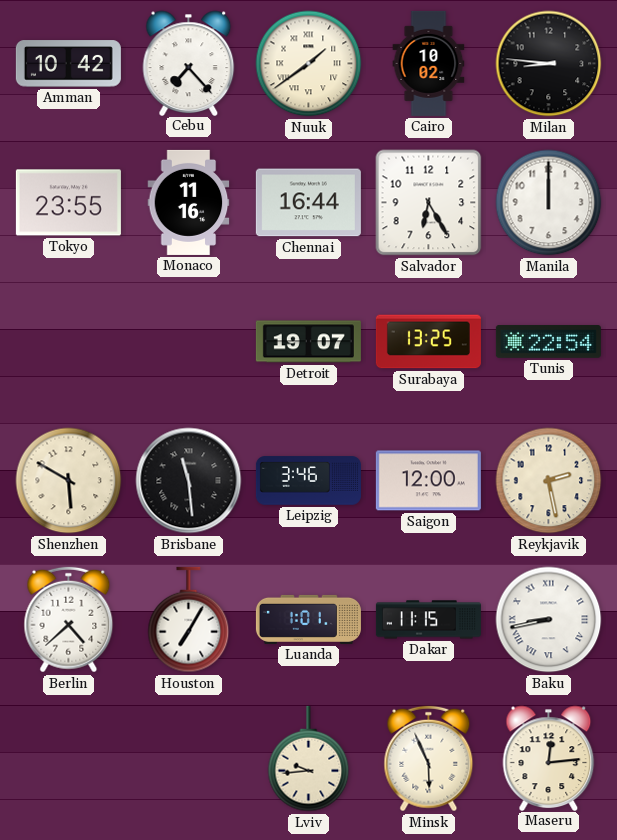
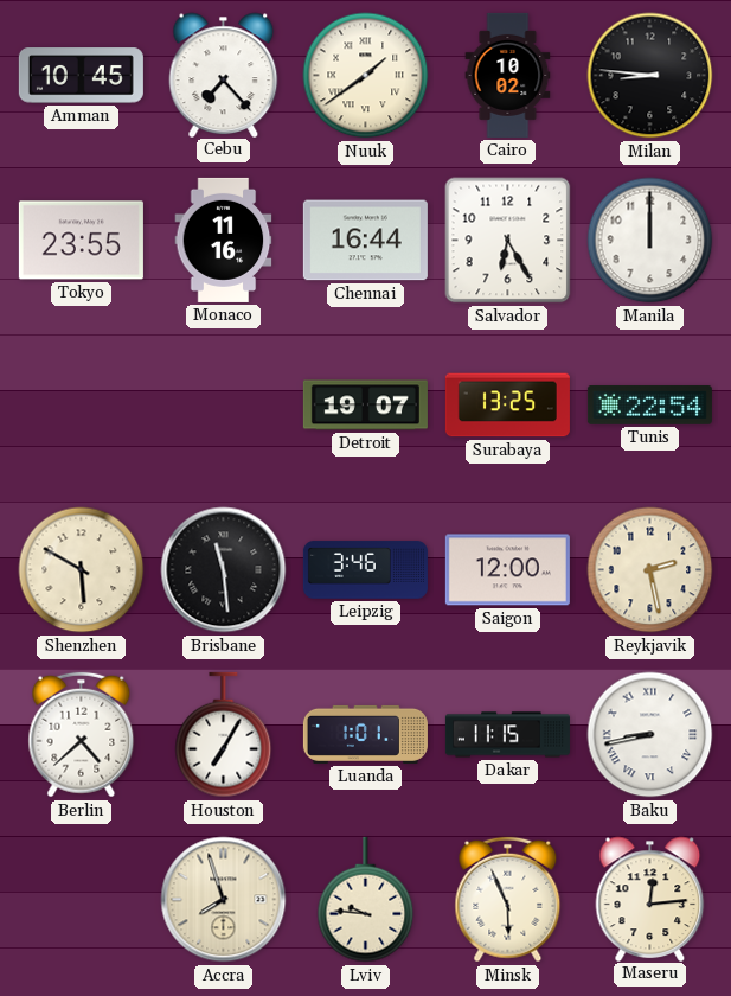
Amman: 10:42 -> 10:45 (81, 76)
Accra: none -> 7:57 (224, 900)
Lviv: 9:44 -> 9:46 (366, 900)
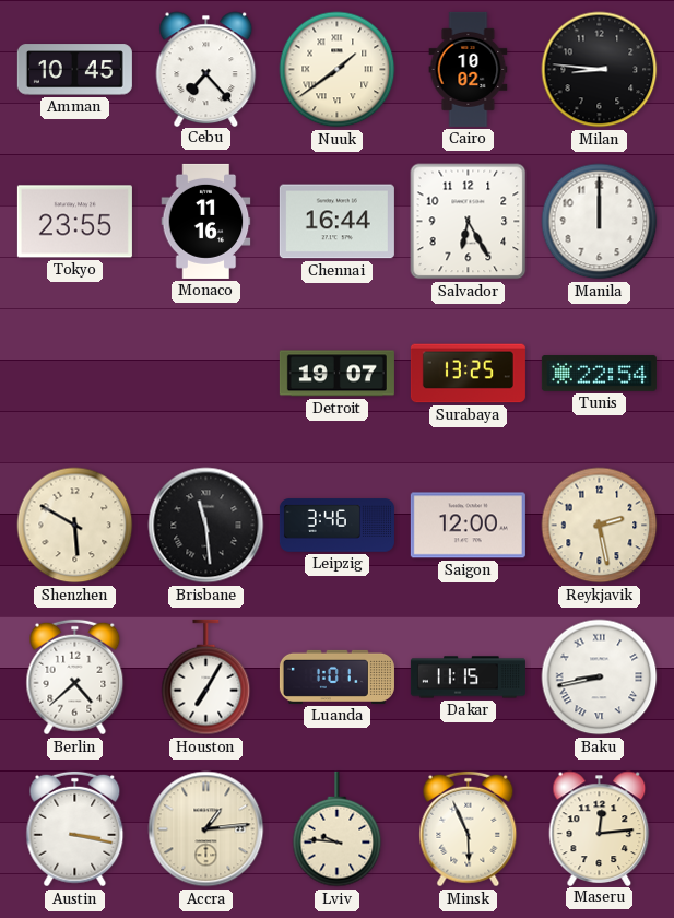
Austin: none -> 3:17 (75, 829)
Accra: 7:57 -> 1:14 (206, 829)
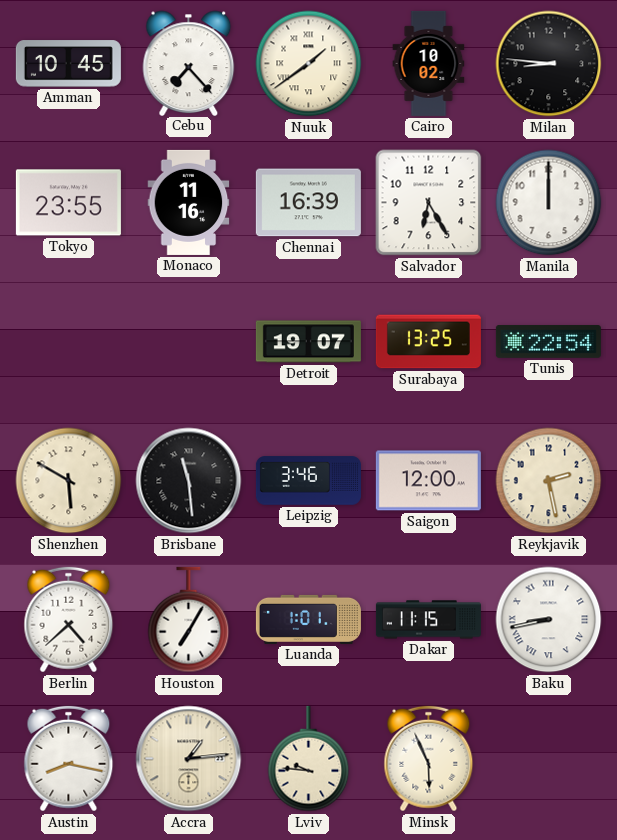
Chennai: 16:44 -> 16:39 (308, 203)
Austin: 3:17 -> 8:17 (69, 759)
Maseru: 12:14 -> none (600, 828)
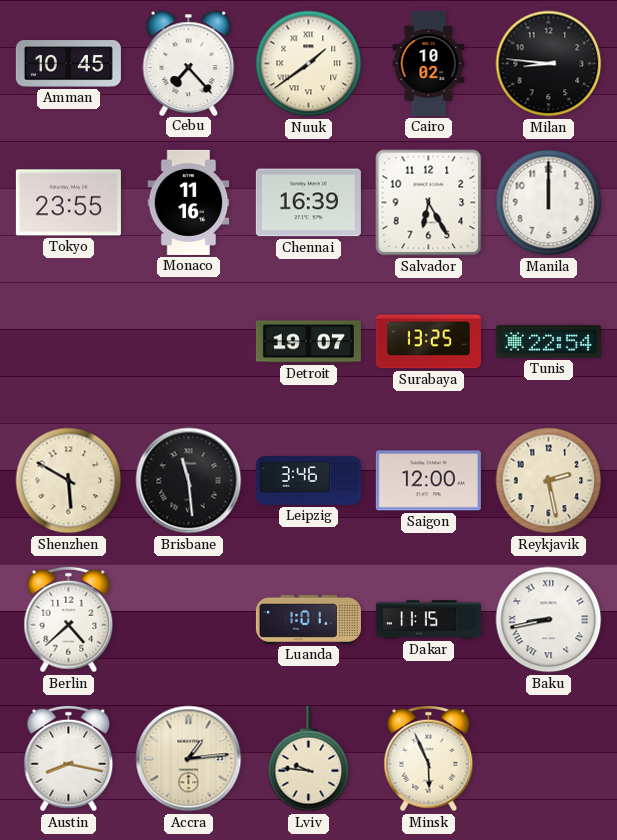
Houston: 7:05 -> none (189, 620)
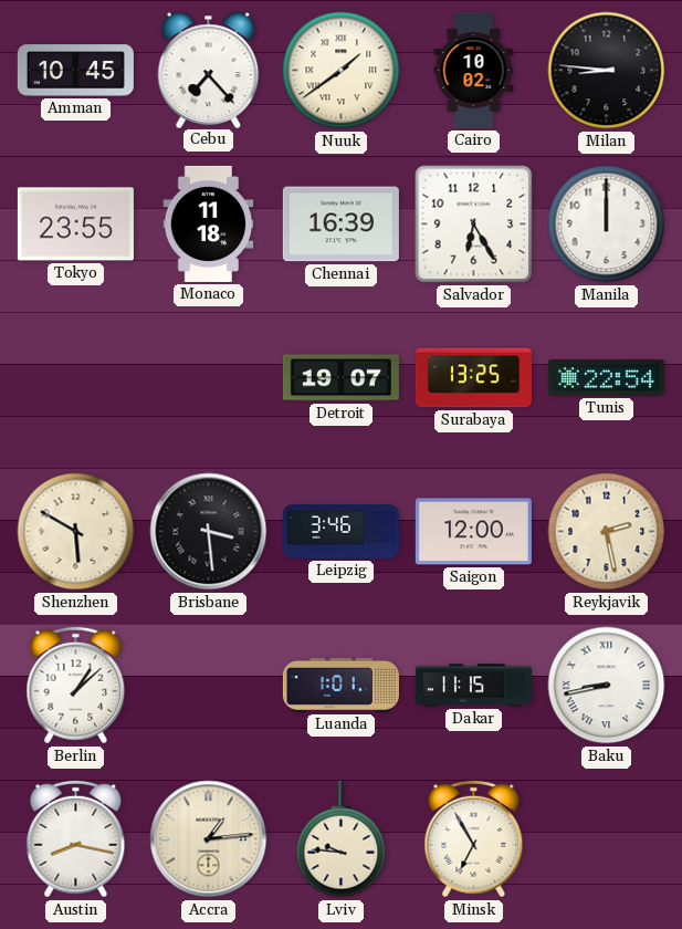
Monaco: 11:16 -> 11:18 (209, 223)
Brisbane: 11:29 -> 3:29 (209, 532)
Berlin: 4:38 -> 1:08 (76, 686)
Minsk: 5:56 -> 6:55 (474, 839)
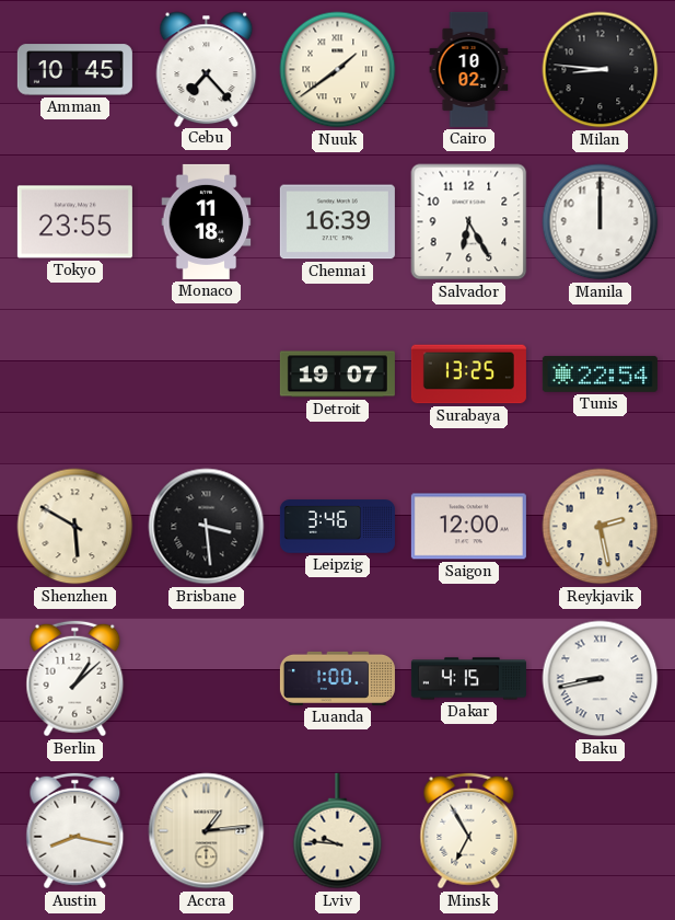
Luanda: 1:01 -> 1:00 (337, 678)
Dakar: 11:15 -> 4:15 (468, 679)
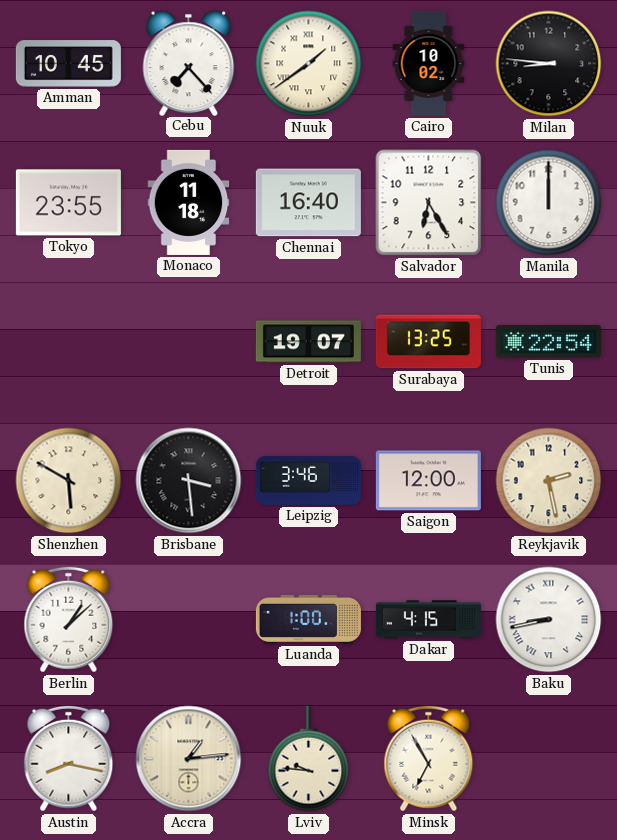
Chennai: 16:39 -> 16:40 (308, 203)
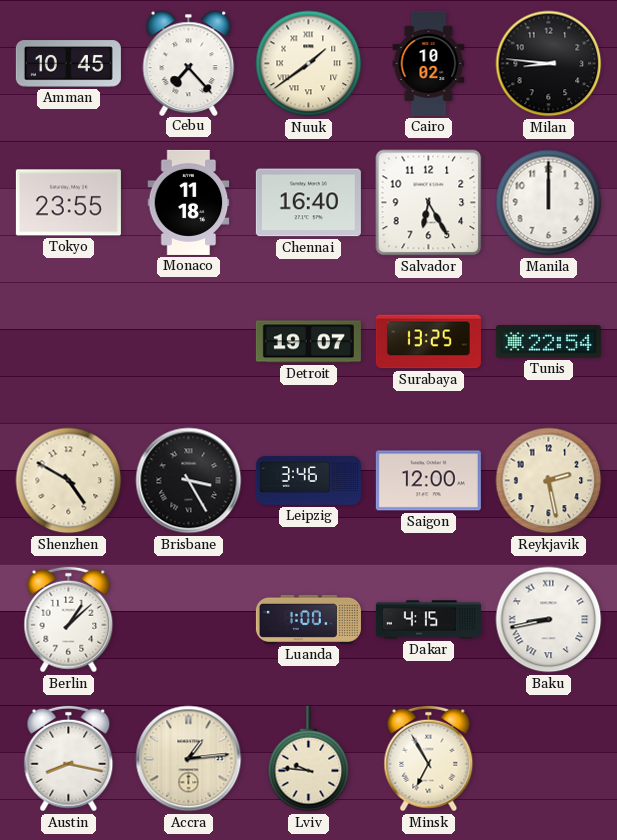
Shenzhen: 5:50 -> 4:50 (69, 481)
Brisbane: 3:29 -> 3:25 (189, 481)
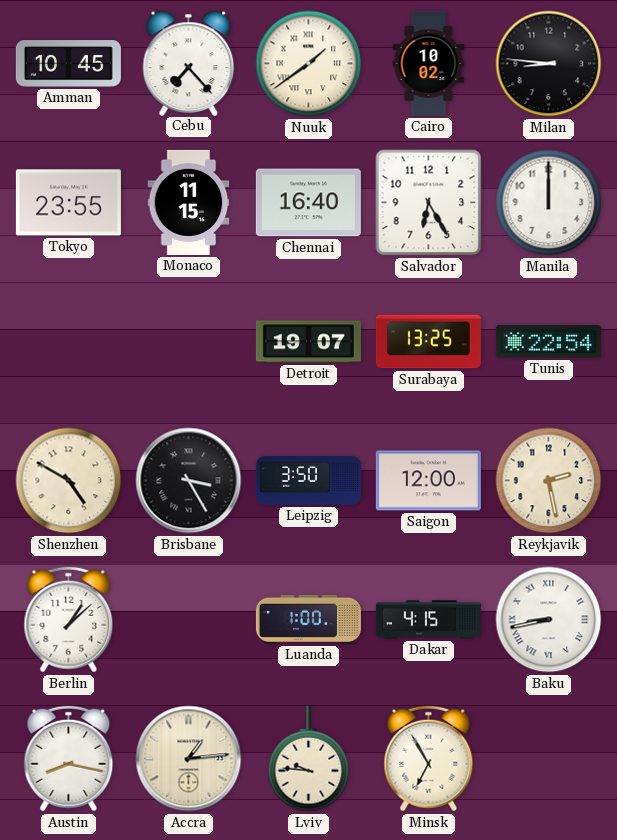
Monaco: 11:18 -> 11:15 (189, 202)
Leipzig: 3:46 -> 3:50 (308, 481)
